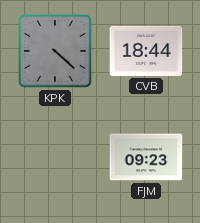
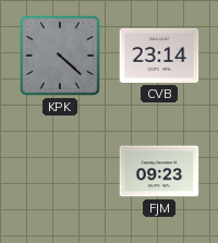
CVB: 18:44 -> 23:14 (159, 56)
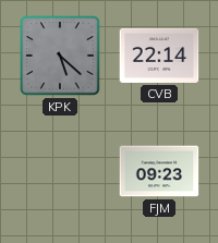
KPK: 4:22 -> 5:22 (60, 56)
CVB: 23:14 -> 22:14 (159, 56)
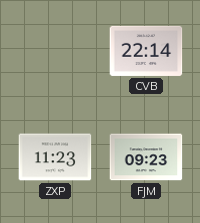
KPK: 5:22 -> none (60, 56)
ZXP: none -> 11:23 (55, 157)
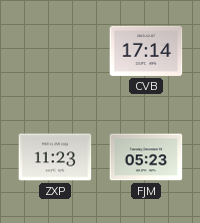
CVB: 22:14 -> 17:14 (146, 51)
FJM: 09:23 -> 05:23 (146, 157)
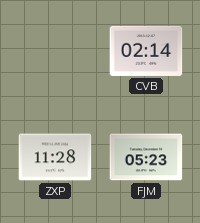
CVB: 17:14 -> 02:14 (146, 51)
ZXP: 11:23 -> 11:28 (55, 157)
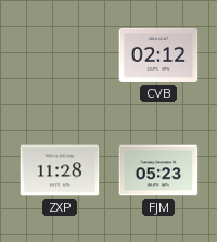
CVB: 02:14 -> 02:12 (158, 55)
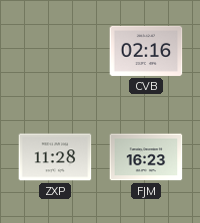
CVB: 02:12 -> 02:16 (146, 51)
FJM: 05:23 -> 16:23 (146, 157)
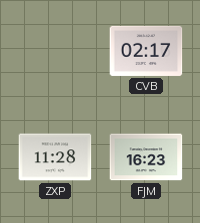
CVB: 02:16 -> 02:17 (146, 51)
